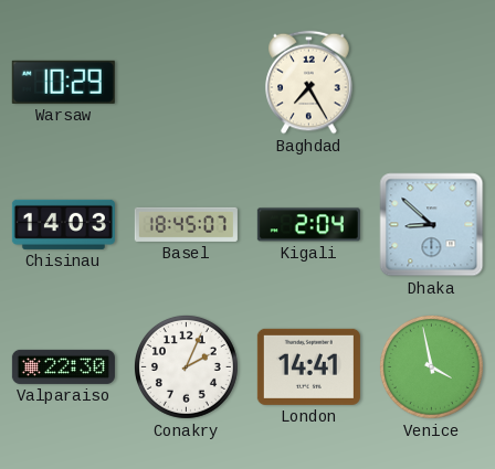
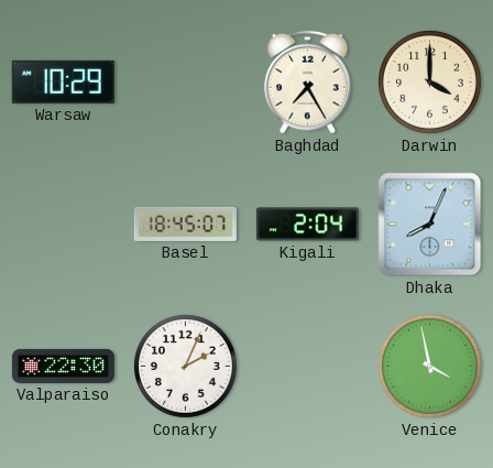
Darwin: none -> 4:00 (429, 81)
Chisinau: 14:03 -> none (63, 224)
Dhaka: 8:52 -> 8:04 (430, 225)
London: 14:41 -> none (308, 366)
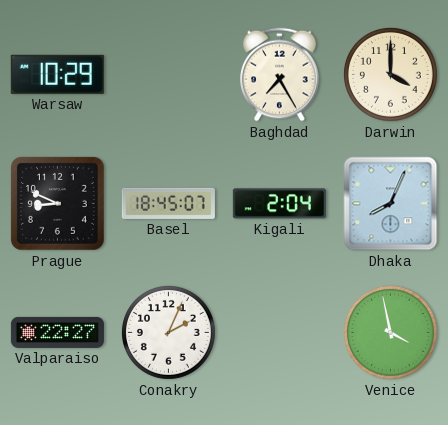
Prague: none -> 8:49 (57, 203)
Valparaiso: 22:30 -> 22:27 (57, 332)
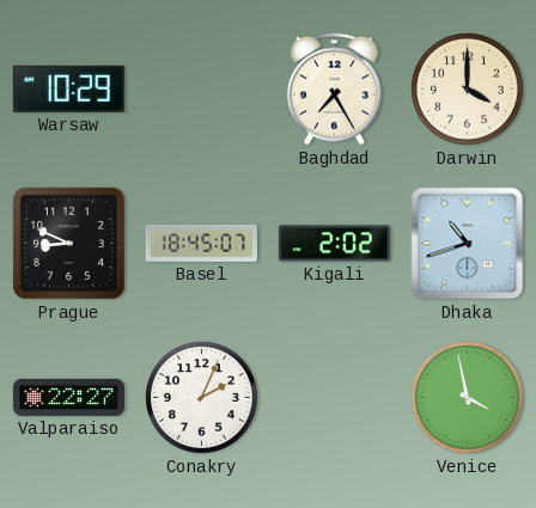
Kigali: 2:04 -> 2:02 (334, 244)
Dhaka: 8:04 -> 10:42 (468, 244)
